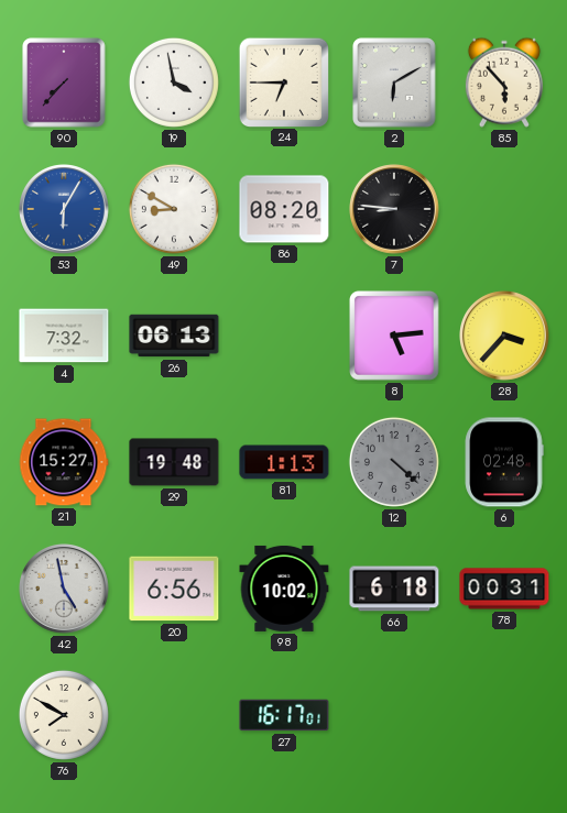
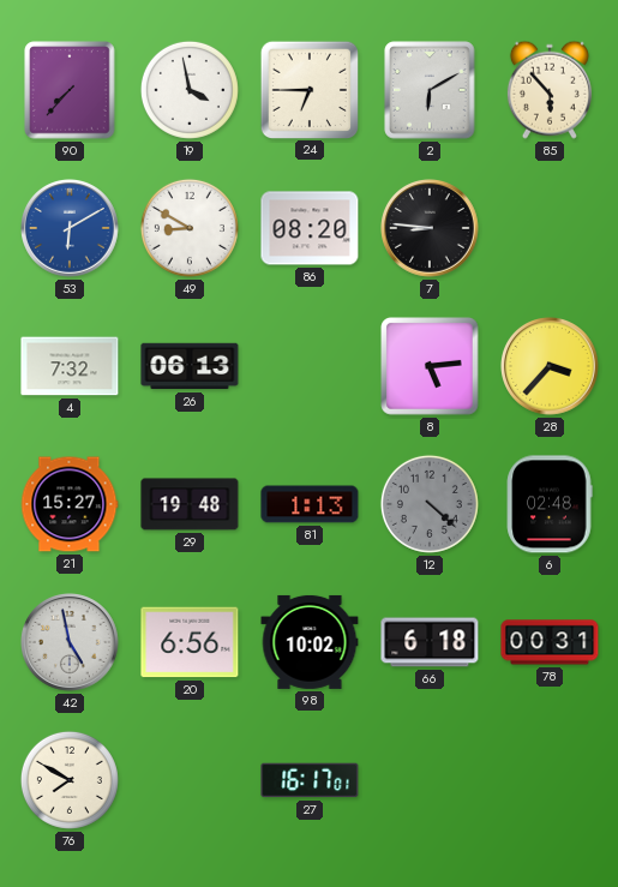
53: 6:05 -> 6:10 (71, 229)
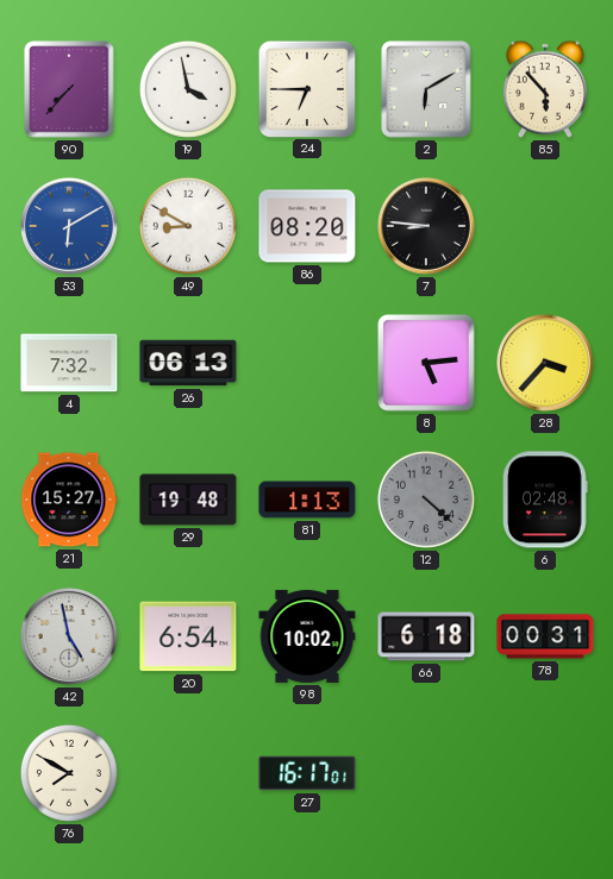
20: 6:56 -> 6:54 (188, 636)
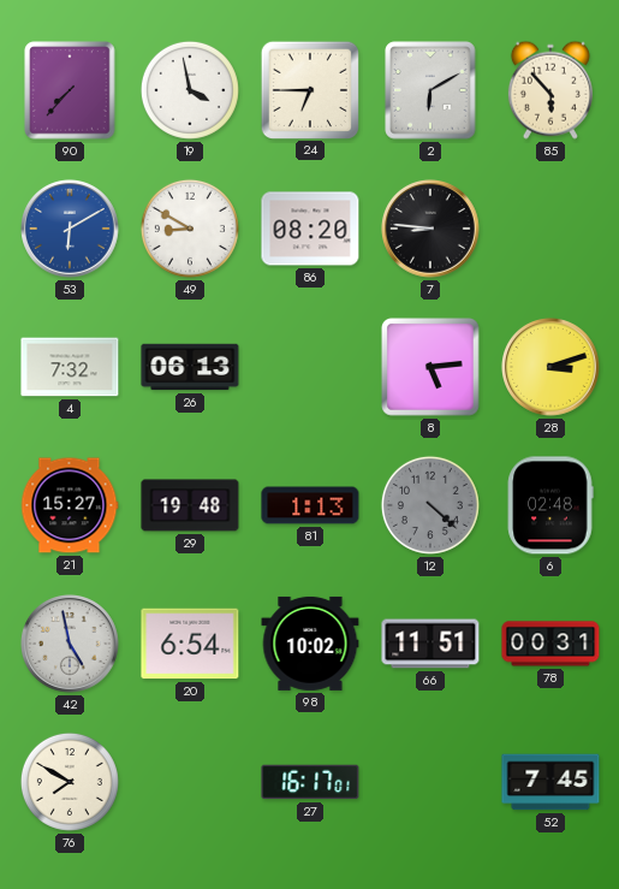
28: 3:37 -> 3:12 (552, 368)
66: 6:18 -> 11:51 (430, 644)
52: none -> 7:45 (550, 782)
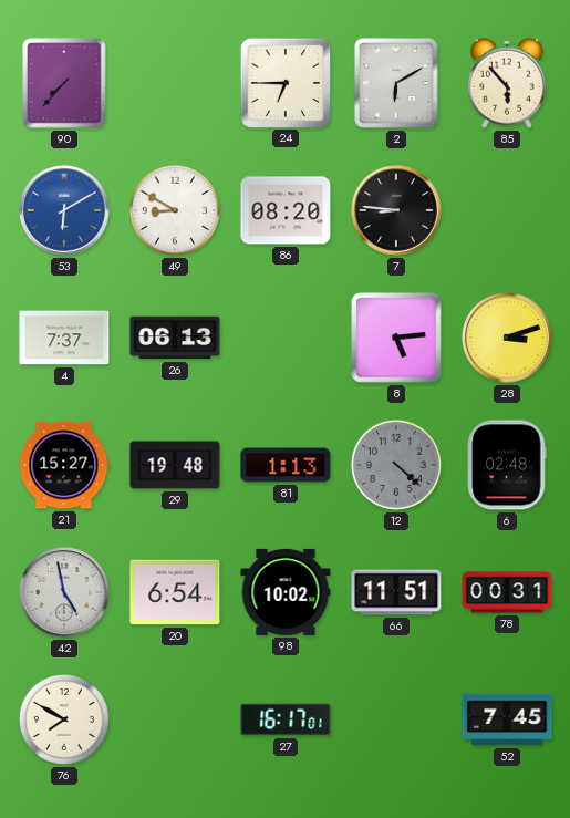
19: 3:58 -> none (190, 90)
4: 7:32 -> 7:37 (64, 338)
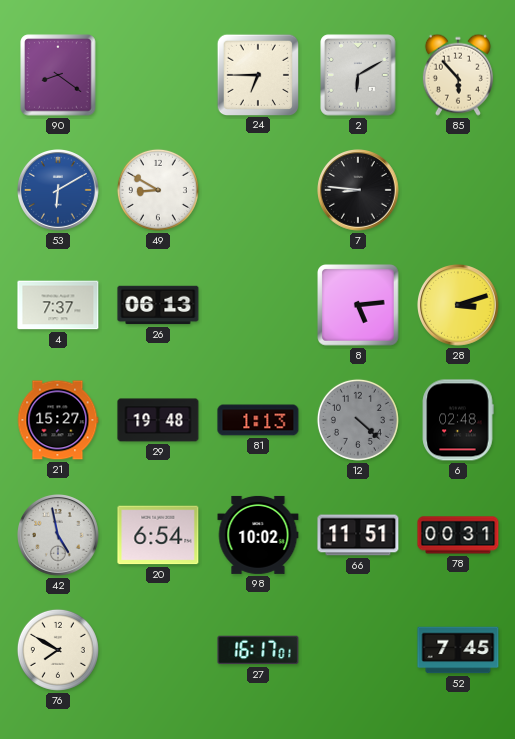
90: 7:37 -> 8:21 (58, 75)
86: 08:20 -> none (286, 210)
